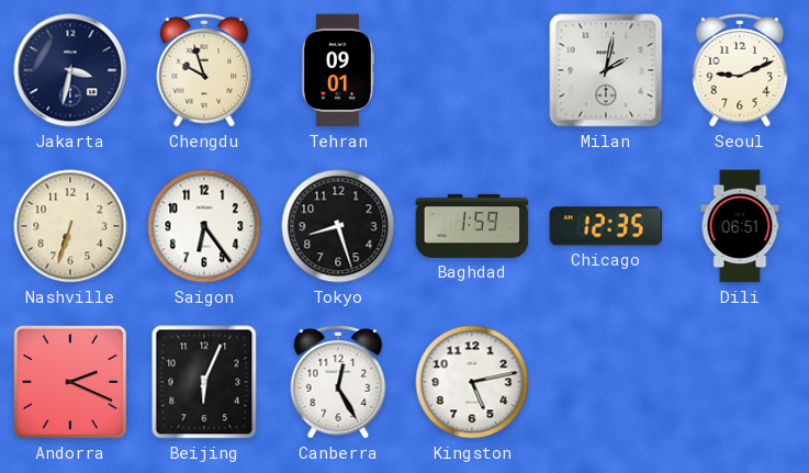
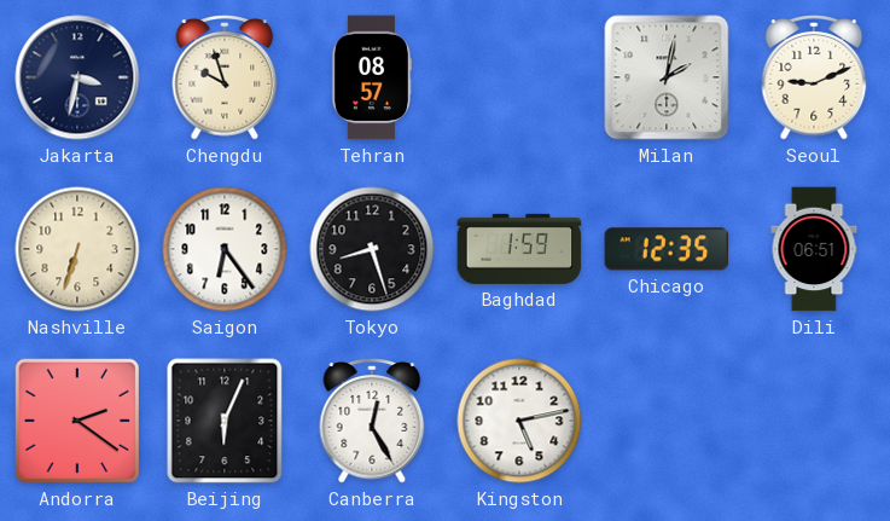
Tehran: 09:01 -> 08:57 (371, 77)
Andorra: 2:19 -> 2:21 (77, 421)
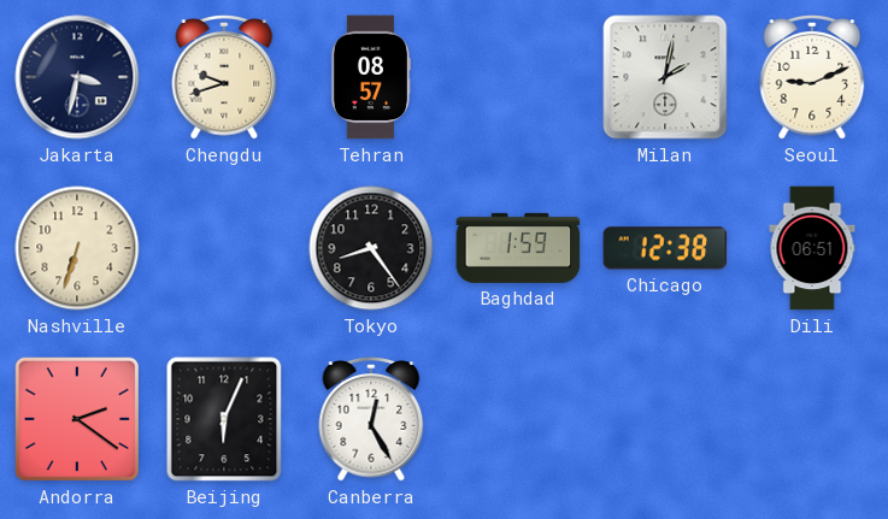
Chengdu: 9:57 -> 9:42 (224, 78)
Saigon: 6:24 -> none (225, 249)
Tokyo: 8:27 -> 8:24 (371, 248)
Chicago: 12:35 -> 12:38 (665, 248)
Kingston: 5:13 -> none (519, 421)
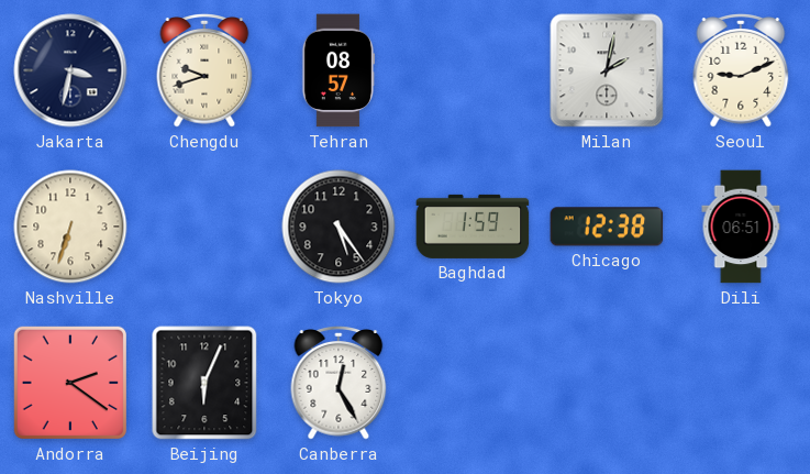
Tokyo: 8:24 -> 5:24 (339, 227)
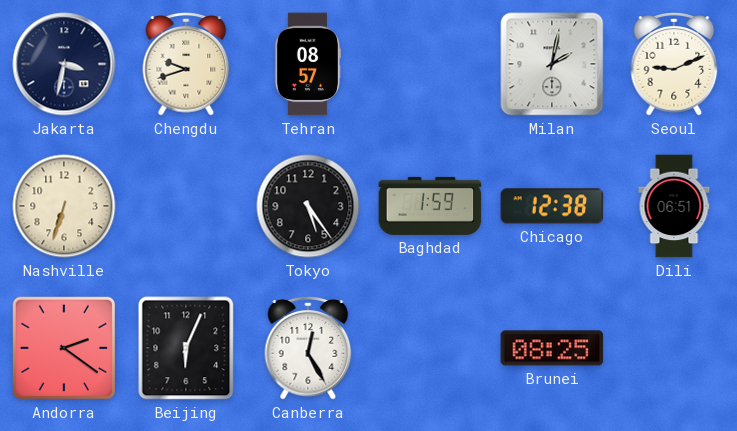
Brunei: none -> 08:25 (552, 348)
